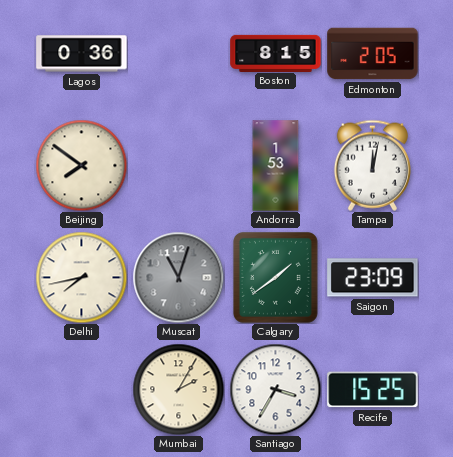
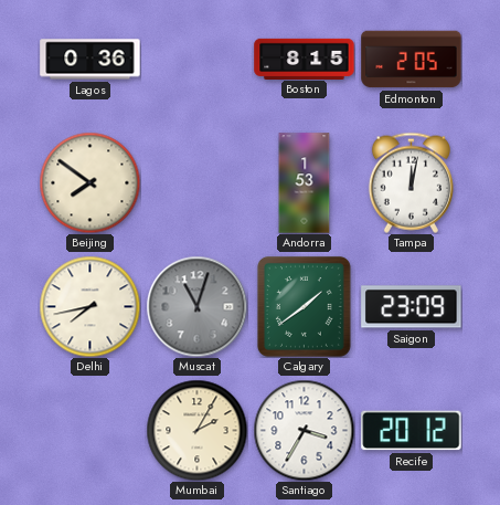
Recife: 15:25 -> 20:12 (412, 431)
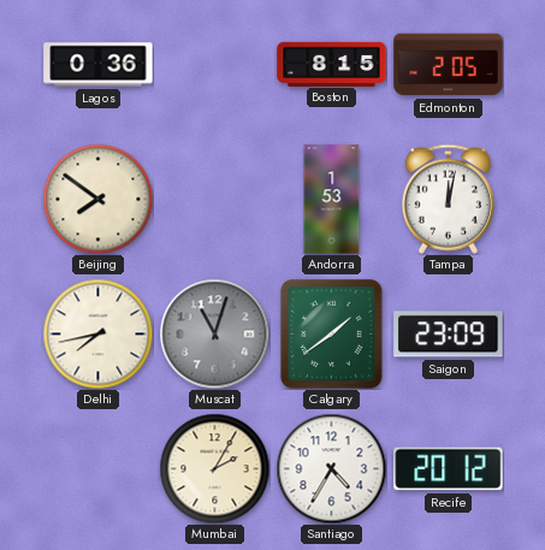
Santiago: 3:35 -> 4:35 (331, 468)
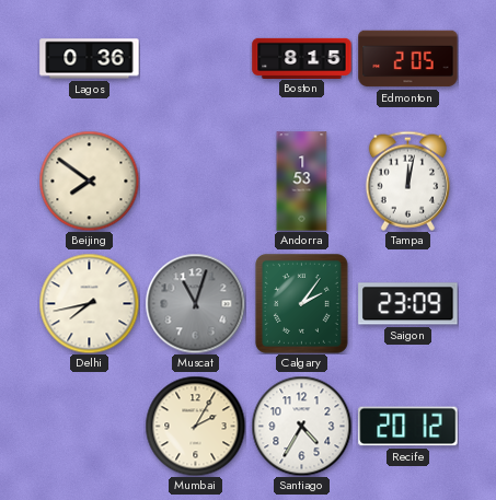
Calgary: 1:39 -> 2:06 (301, 303)
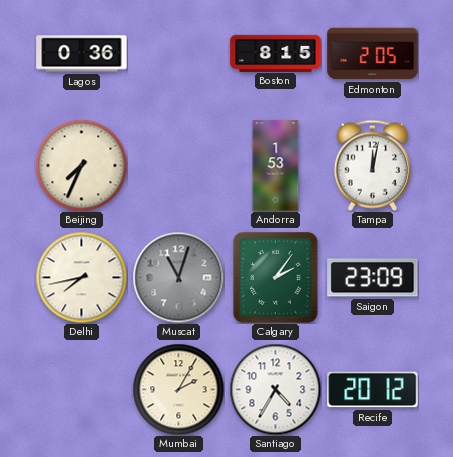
Beijing: 7:51 -> 7:34 (81, 165)
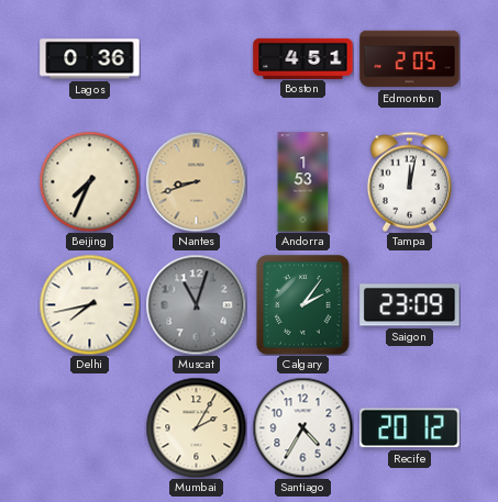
Boston: 8:15 -> 4:51 (303, 58)
Nantes: none -> 8:42 (196, 181)
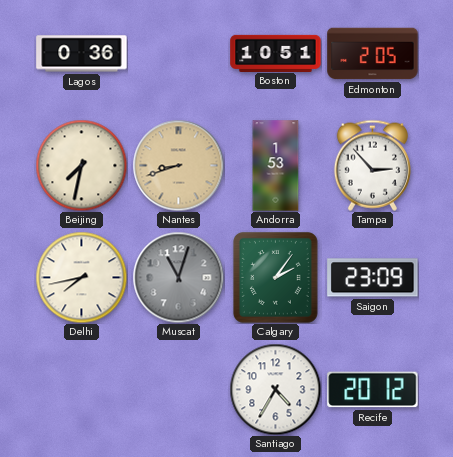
Boston: 4:51 -> 10:51 (276, 53)
Beijing: 7:34 -> 7:32 (81, 165)
Tampa: 12:02 -> 2:53 (372, 165)
Mumbai: 2:05 -> none (196, 427)
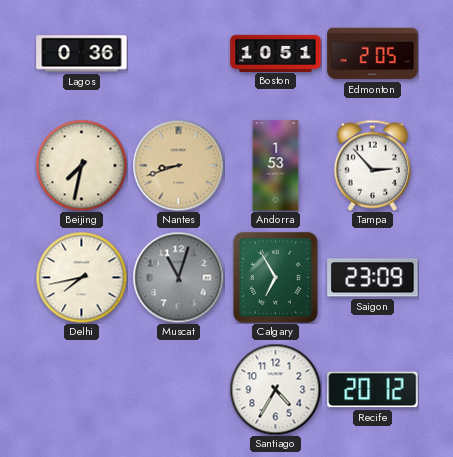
Calgary: 2:06 -> 6:55 (275, 277)
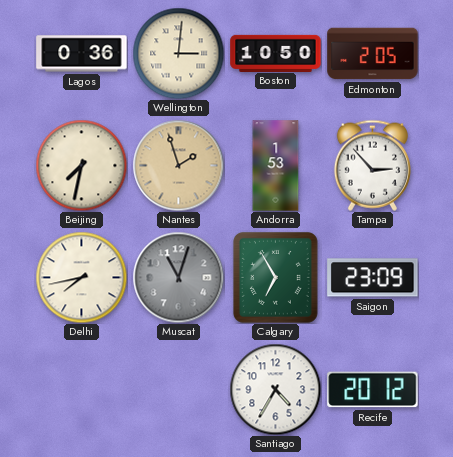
Wellington: none -> 3:01 (178, 53)
Boston: 10:51 -> 10:50 (276, 53)
Nantes: 8:42 -> 1:57 (178, 165)
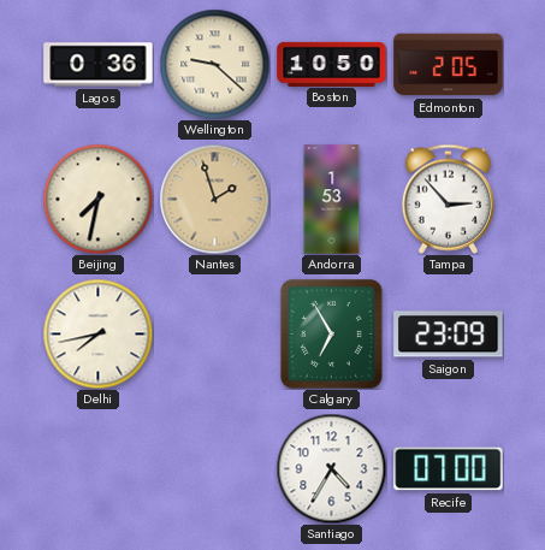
Wellington: 3:01 -> 9:22 (214, 64)
Muscat: 11:03 -> none (178, 277)
Recife: 20:12 -> 07:00 (449, 469)
